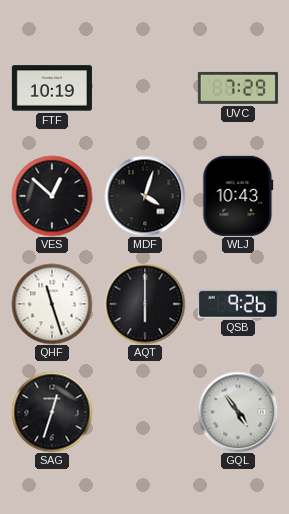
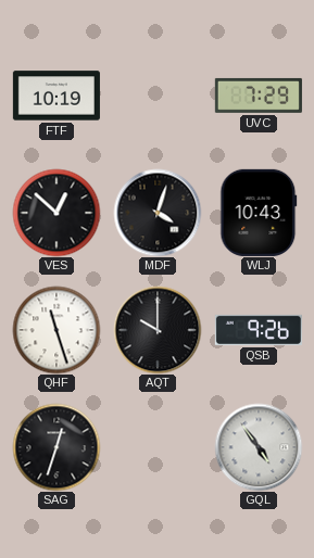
AQT: 6:00 -> 10:00 (158, 330)
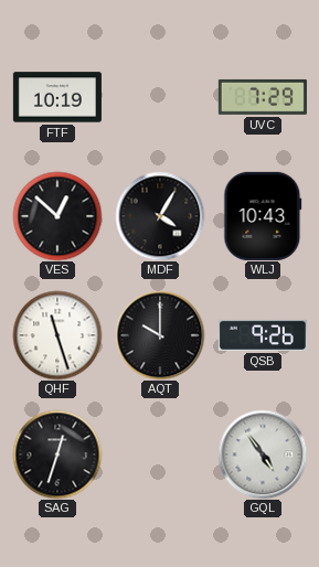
MDF: 4:03 -> 4:05 (160, 216)
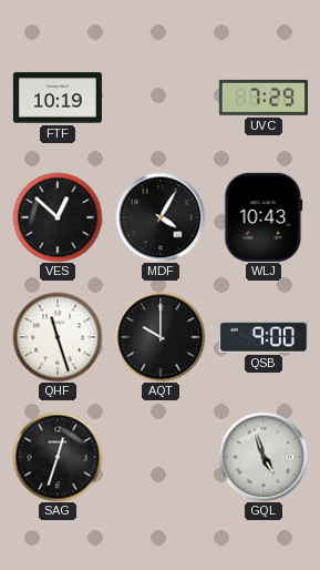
QSB: 9:26 -> 9:00 (264, 337)
GQL: 4:54 -> 4:57 (264, 457)
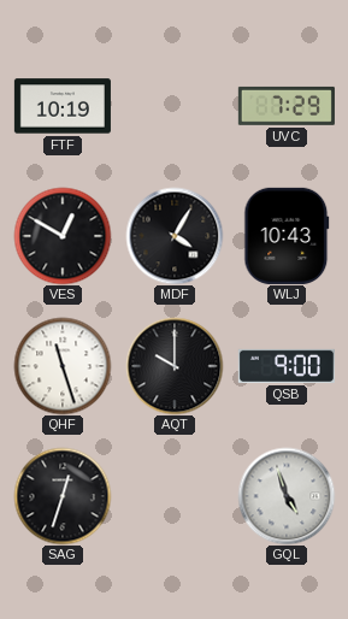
VES: 12:52 -> 12:50 (63, 236)
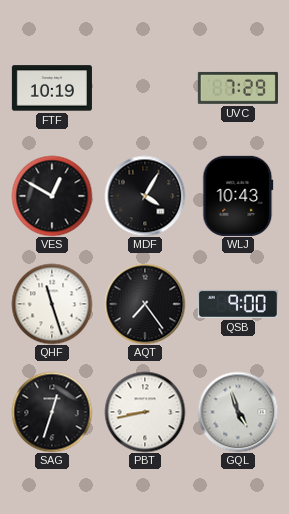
AQT: 10:00 -> 7:24 (145, 304)
PBT: none -> 8:43 (145, 412)
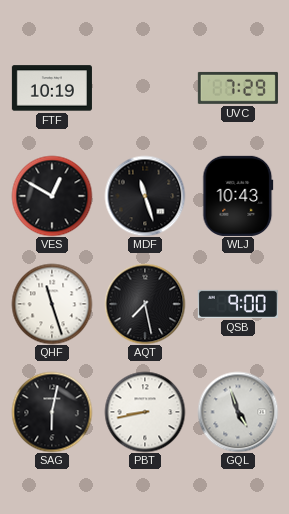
MDF: 4:05 -> 11:27 (145, 196)
AQT: 7:24 -> 7:28 (145, 304)
SAG: 12:33 -> 6:02 (52, 412)
